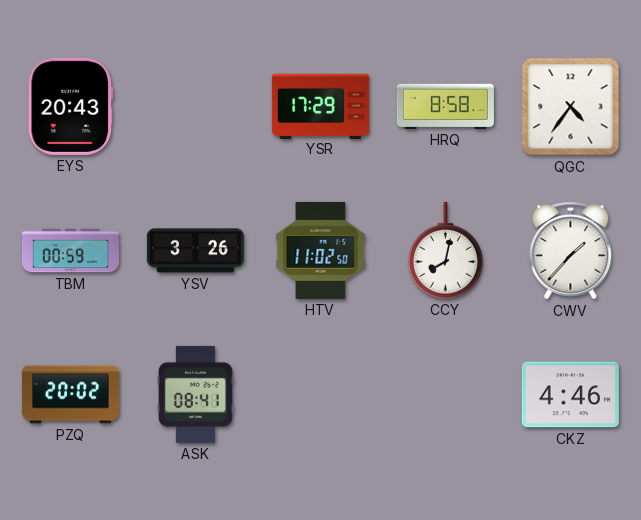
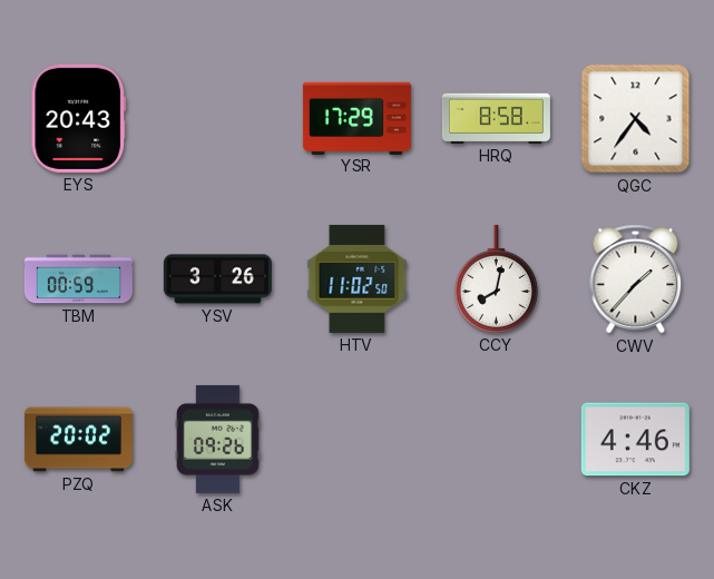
ASK: 08:41 -> 09:26 (217, 439)
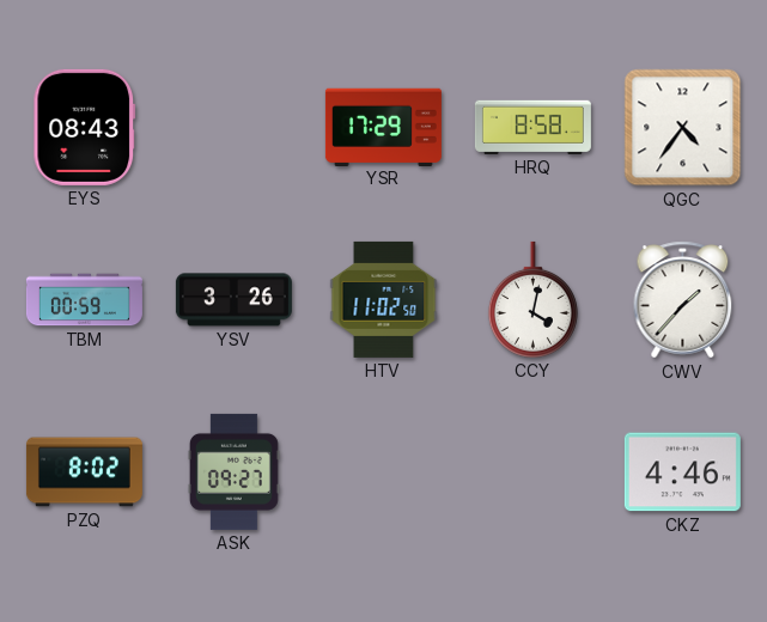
EYS: 20:43 -> 08:43 (85, 127)
CCY: 8:02 -> 4:02 (532, 299)
PZQ: 20:02 -> 8:02 (84, 472)
ASK: 09:26 -> 09:27 (233, 471)
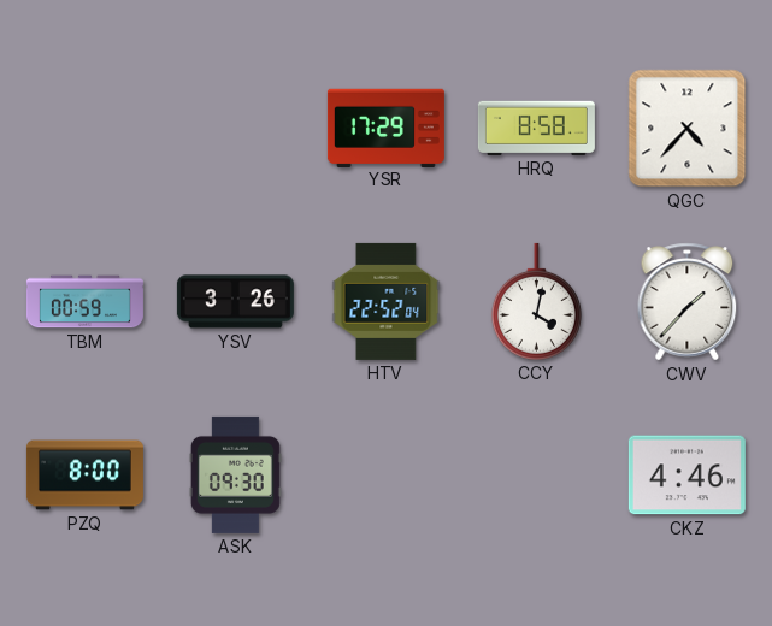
EYS: 08:43 -> none (85, 127)
QGC: 4:36 -> 4:37 (688, 129)
HTV: 11:02 -> 22:52 (387, 301)
PZQ: 8:02 -> 8:00 (84, 476)
ASK: 09:27 -> 09:30 (235, 474)
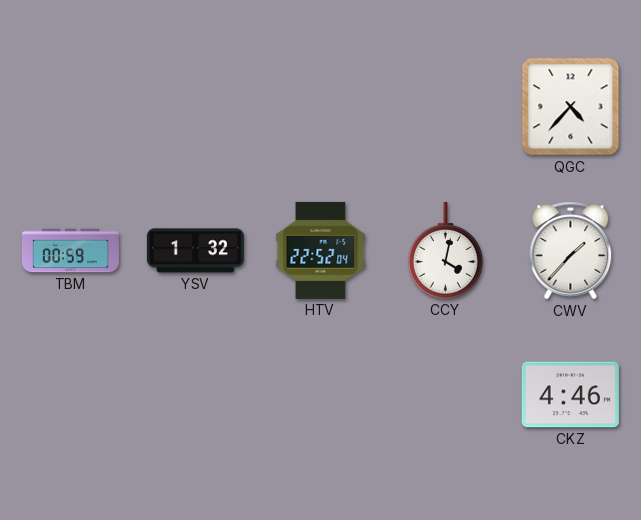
YSR: 17:29 -> none (385, 128)
HRQ: 8:58 -> none (536, 128)
YSV: 3:26 -> 1:32 (195, 251)
PZQ: 8:00 -> none (84, 476)
ASK: 09:30 -> none (235, 474)
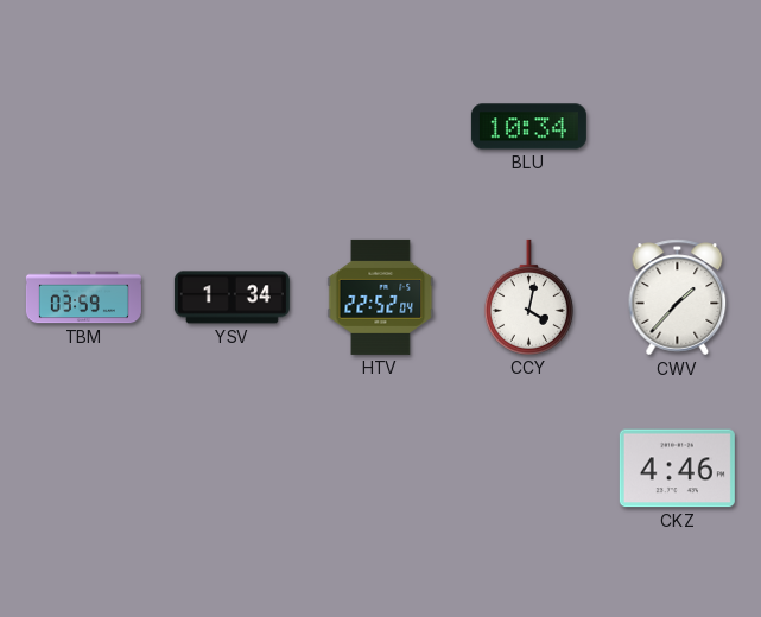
BLU: none -> 10:34 (528, 127)
QGC: 4:37 -> none (571, 107)
TBM: 00:59 -> 03:59 (83, 298)
YSV: 1:32 -> 1:34 (232, 298)
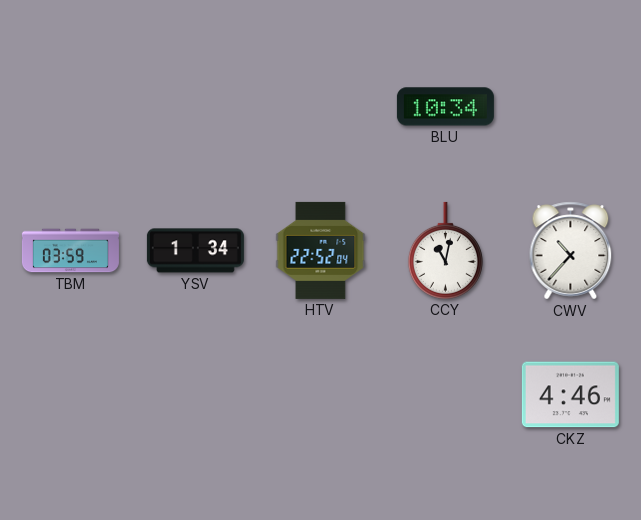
CCY: 4:02 -> 11:02 (445, 250)
CWV: 1:37 -> 10:37 (571, 251)
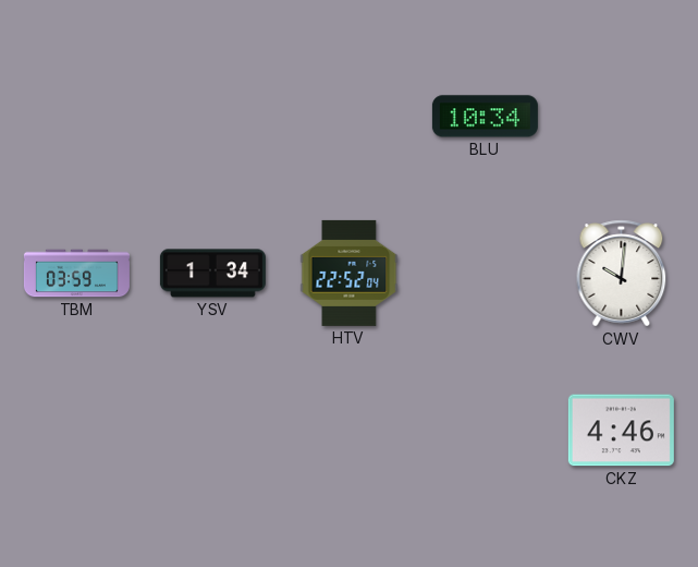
CCY: 11:02 -> none (445, 250)
CWV: 10:37 -> 10:01 (622, 274)
